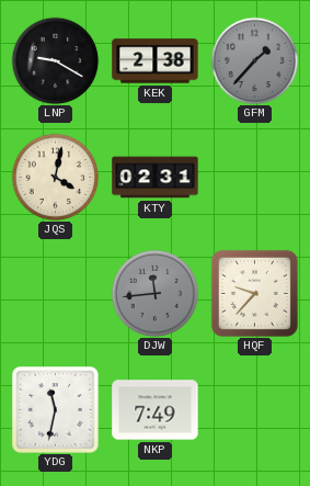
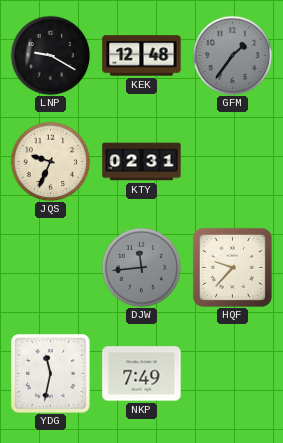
KEK: 2:38 -> 12:48 (142, 56)
GFM: 1:37 -> 1:36 (232, 55)
JQS: 4:02 -> 9:34 (50, 161)
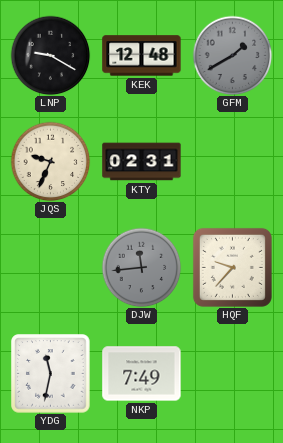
GFM: 1:36 -> 1:40 (232, 55)
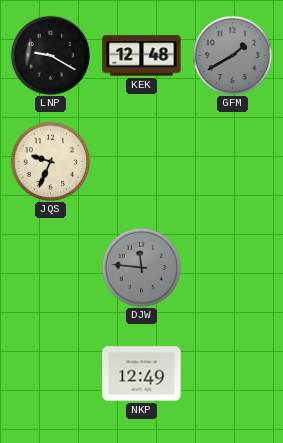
KTY: 02:31 -> none (142, 162)
DJW: 11:44 -> 11:46 (141, 267)
HQF: 9:37 -> none (232, 267)
YDG: 11:32 -> none (51, 374)
NKP: 7:49 -> 12:49 (142, 374)
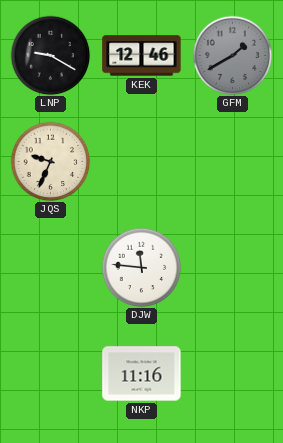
KEK: 12:48 -> 12:46 (142, 56)
DJW dial: grey -> white (141, 267)
NKP: 12:49 -> 11:16 (142, 374)
